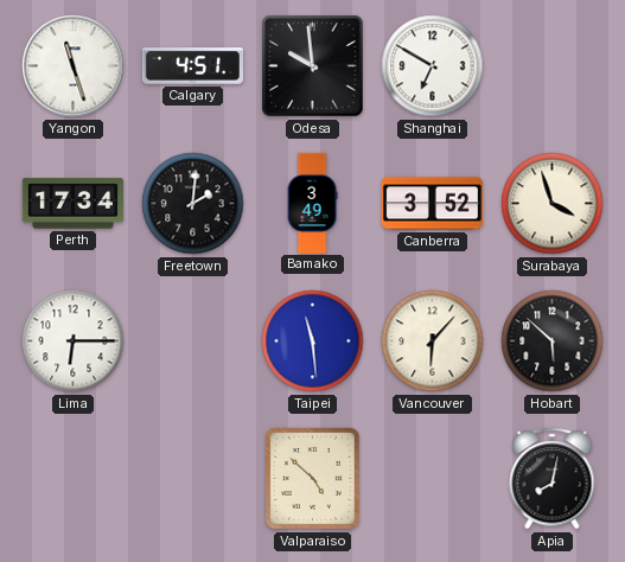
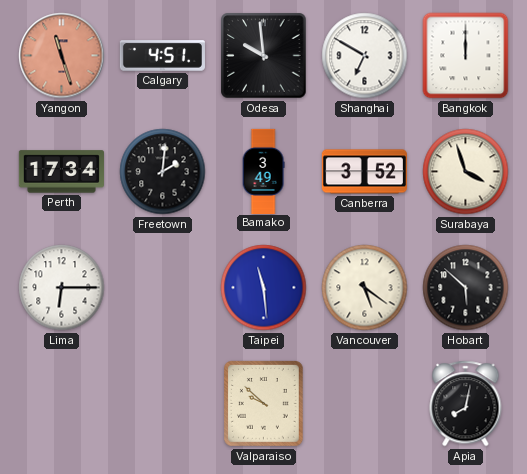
Yangon dial: white -> salmon (62, 56)
Bangkok: none -> 12:00 (466, 56)
Vancouver: 6:07 -> 5:21 (365, 288)
Valparaiso: 4:52 -> 9:52 (264, 404)
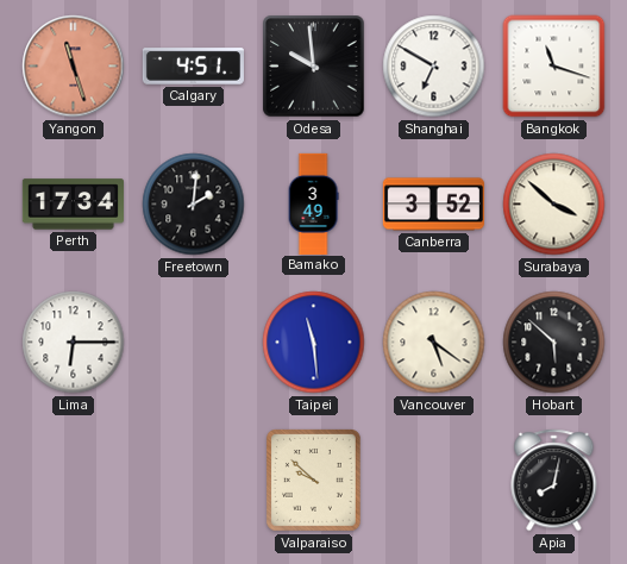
Bangkok: 12:00 -> 11:18 (554, 67)
Surabaya: 3:57 -> 3:52 (554, 205)
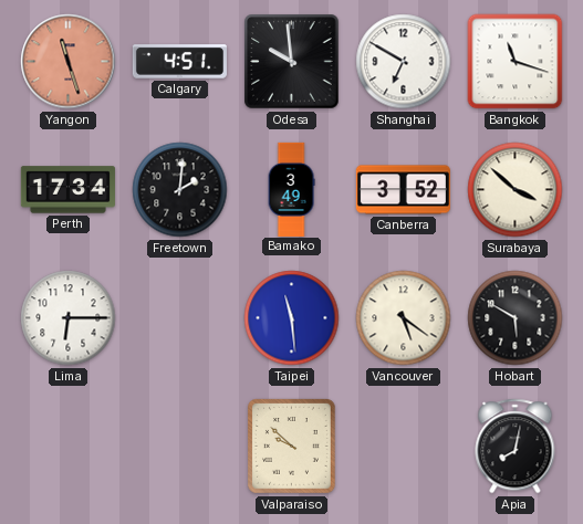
Hobart: 5:52 -> 5:50 (516, 318)
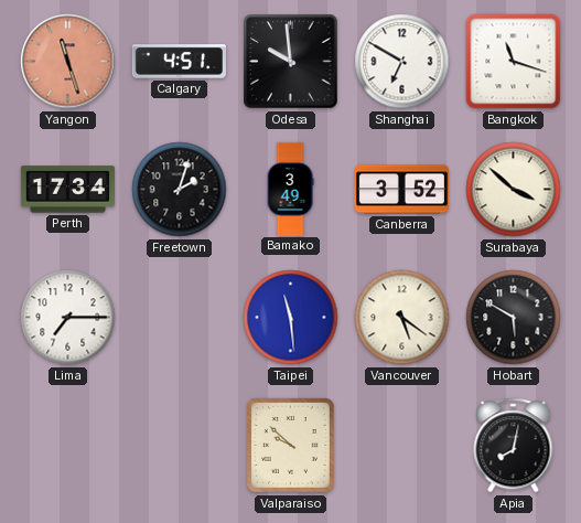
Freetown: 2:01 -> 2:03 (180, 190)
Lima: 6:15 -> 7:15 (68, 318)
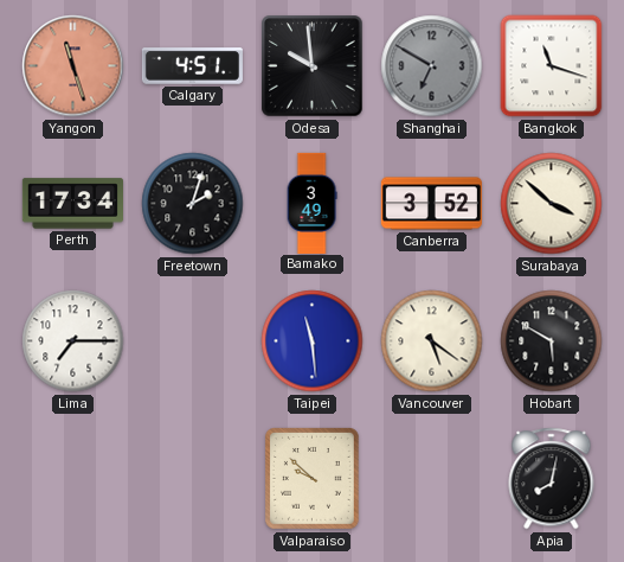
Shanghai dial: white -> grey (432, 66)
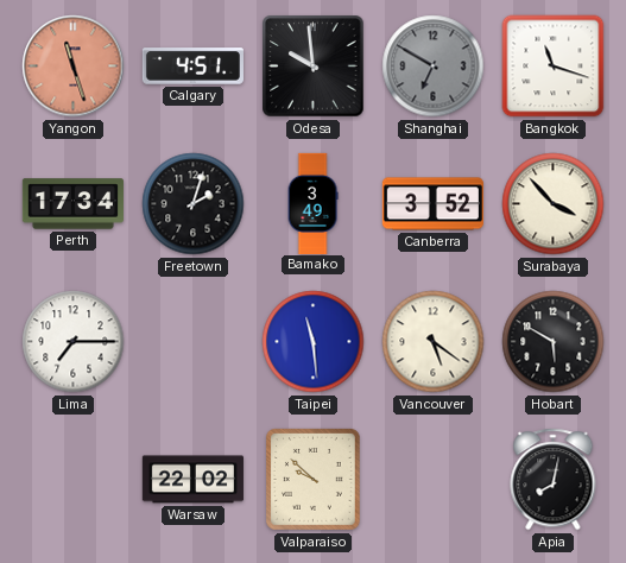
Surabaya: 3:52 -> 3:53 (554, 204)
Warsaw: none -> 22:02 (192, 480)
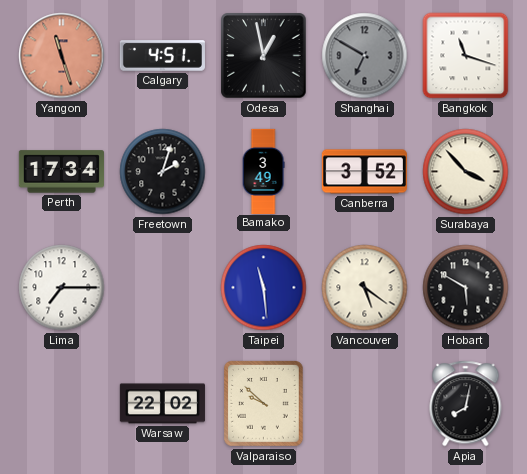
Odesa: 9:59 -> 12:58 (264, 56)
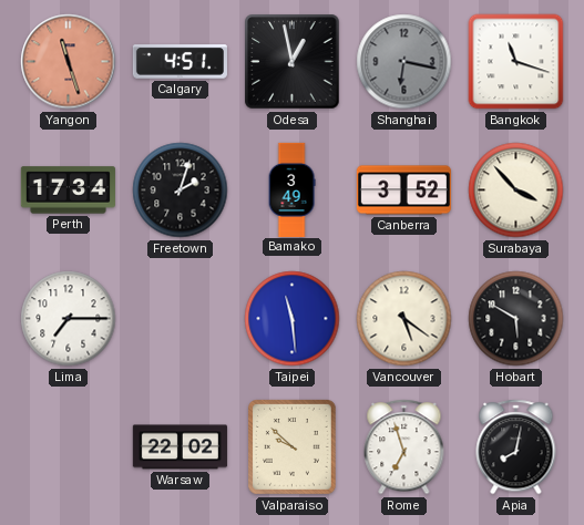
Shanghai: 6:50 -> 6:17 (404, 62)
Rome: none -> 6:57 (404, 447)
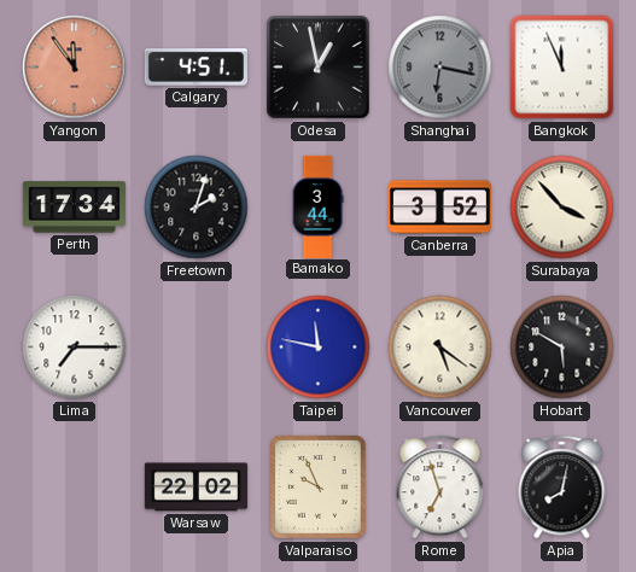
Yangon: 11:27 -> 11:54 (75, 68)
Bangkok: 11:18 -> 11:56 (562, 68)
Bamako: 3:49 -> 3:44 (317, 206)
Taipei: 11:29 -> 11:47 (319, 348)
Valparaiso: 9:52 -> 9:56 (319, 488)
